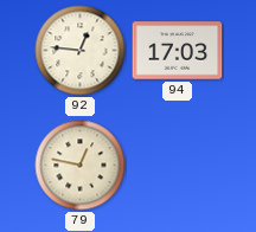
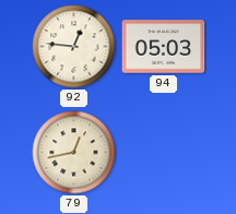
94: 17:03 -> 05:03 (164, 47)
79: 12:47 -> 12:43 (74, 153)
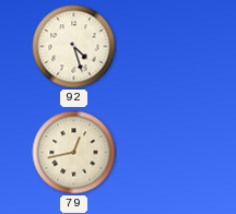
92: 12:46 -> 4:27 (74, 47)
94: 05:03 -> none (164, 47)
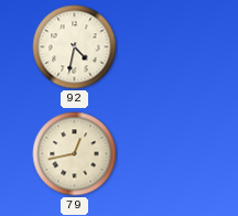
92: 4:27 -> 4:32 (75, 47)
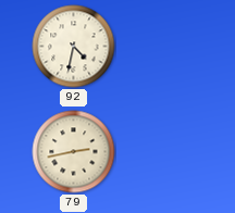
79: 12:43 -> 2:43 (74, 152)
